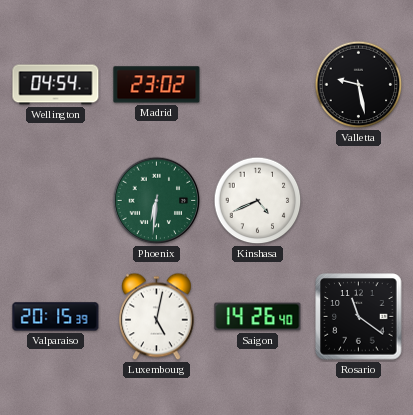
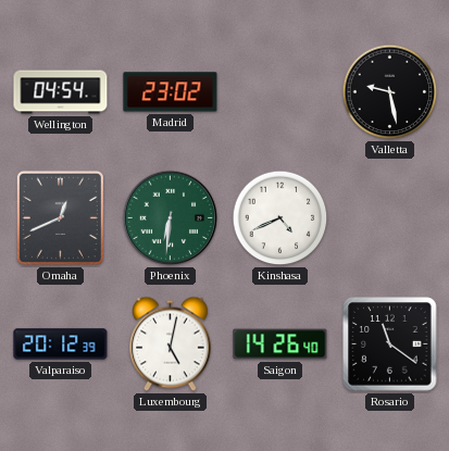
Omaha: none -> 12:41 (60, 217)
Valparaiso: 20:15 -> 20:12 (61, 344)
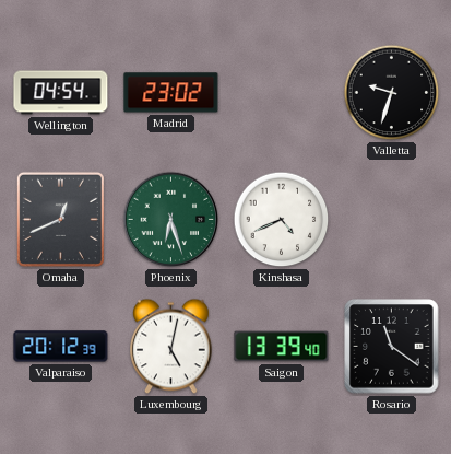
Valletta: 9:28 -> 9:33 (392, 93)
Phoenix: 6:31 -> 6:27 (171, 220)
Saigon: 14:26 -> 13:39 (282, 347)
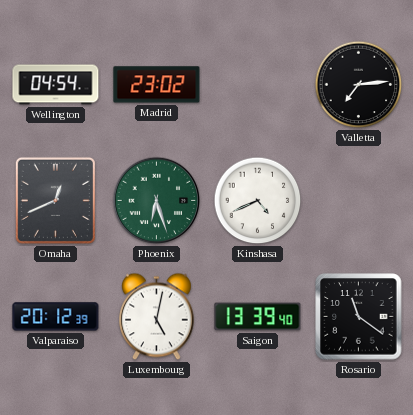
Valletta: 9:33 -> 7:14 (359, 85)
